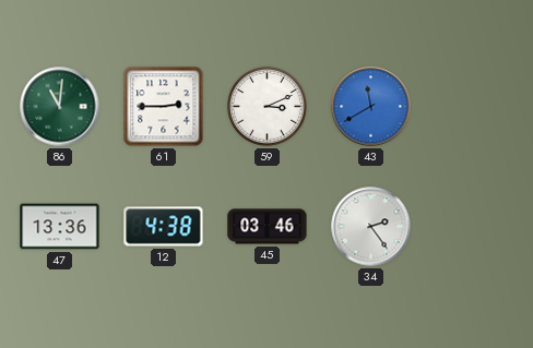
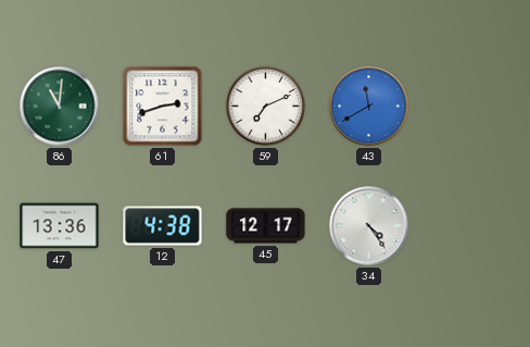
61: 2:45 -> 2:42 (163, 107)
59: 3:11 -> 7:11 (266, 107)
45: 03:46 -> 12:17 (266, 226)
34: 2:24 -> 4:24 (369, 226)
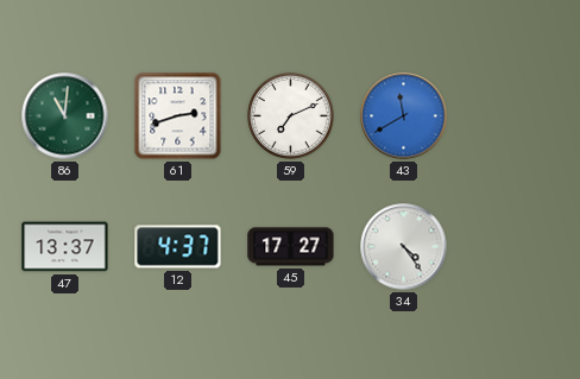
47: 13:36 -> 13:37 (65, 247)
12: 4:38 -> 4:37 (178, 247)
45: 12:17 -> 17:27 (291, 247)
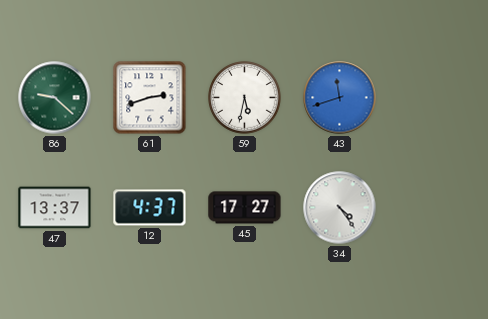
86: 11:01 -> 9:22 (55, 98)
59: 7:11 -> 5:32 (245, 98)
43: 11:40 -> 11:42 (340, 98)
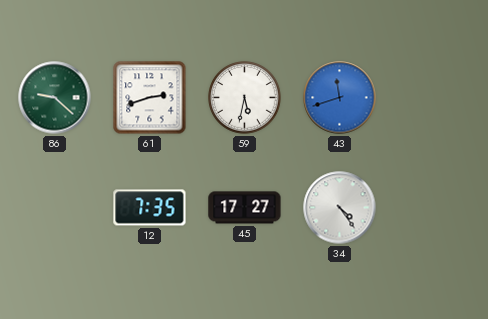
47: 13:37 -> none (55, 208)
12: 4:37 -> 7:35 (150, 208)
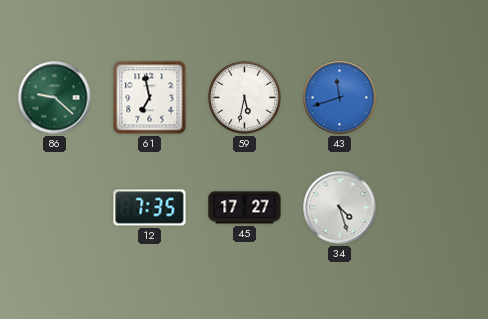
61: 2:42 -> 6:58 (150, 98)
34: 4:24 -> 4:27 (340, 208)
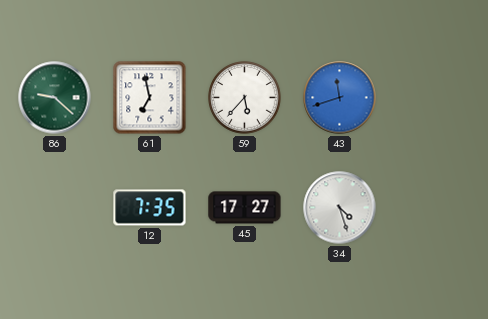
59: 5:32 -> 5:37 (245, 98)
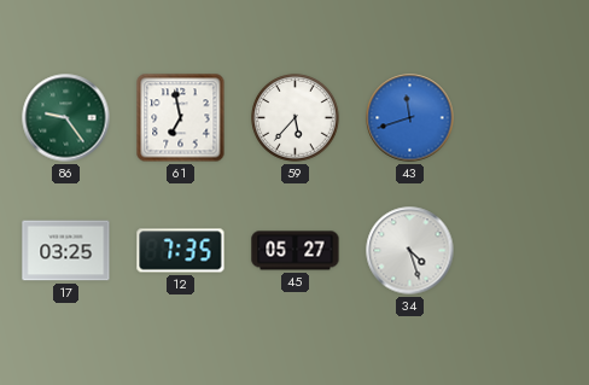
86: 9:22 -> 9:24 (66, 118)
17: none -> 03:25 (66, 251)
45: 17:27 -> 05:27 (296, 251)
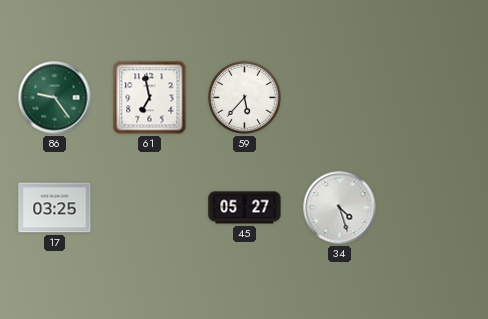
43: 11:42 -> none (410, 118)
12: 7:35 -> none (181, 251)
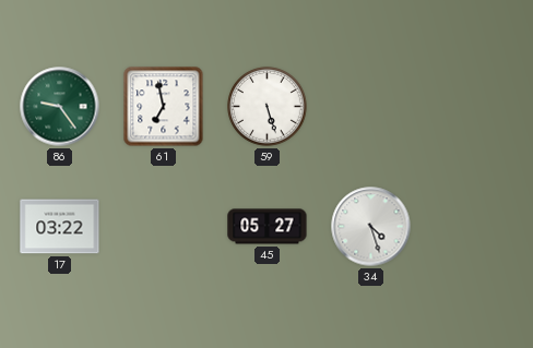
59: 5:37 -> 5:27 (268, 107)
17: 03:25 -> 03:22 (60, 227)
